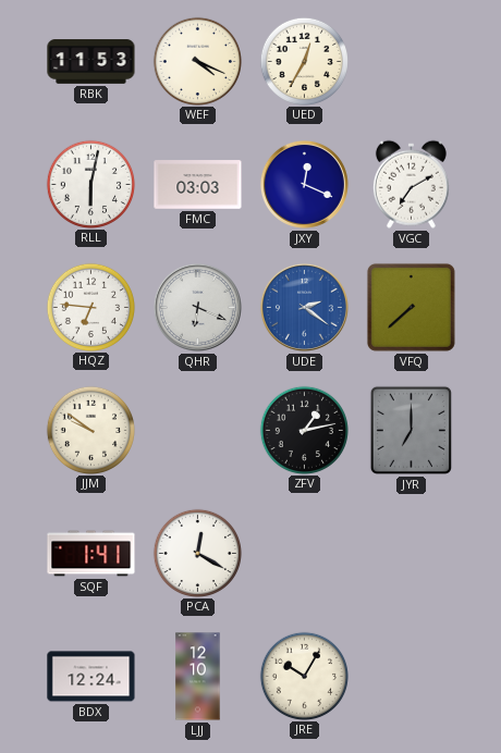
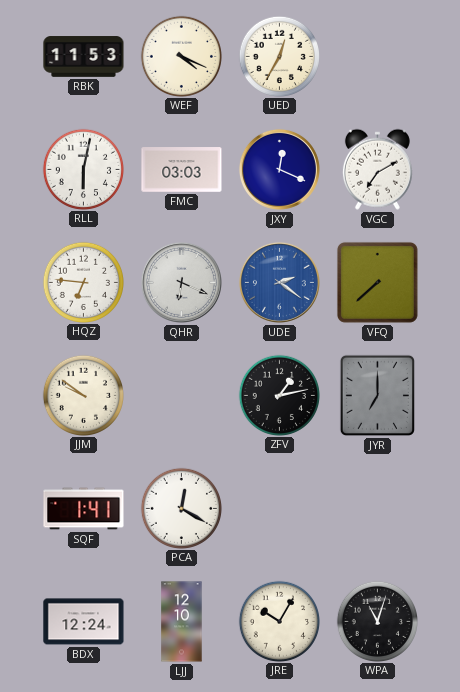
WPA: none -> 11:03 (377, 621)
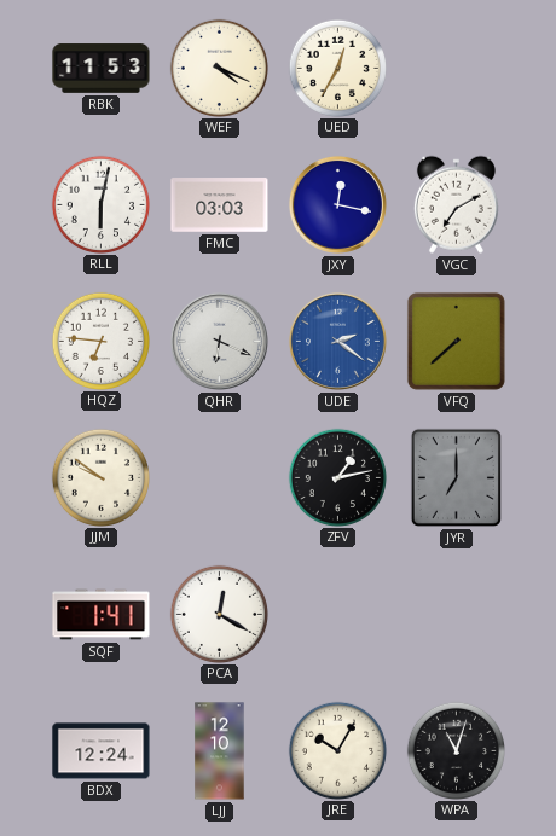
JXY: 12:19 -> 12:17 (337, 204)
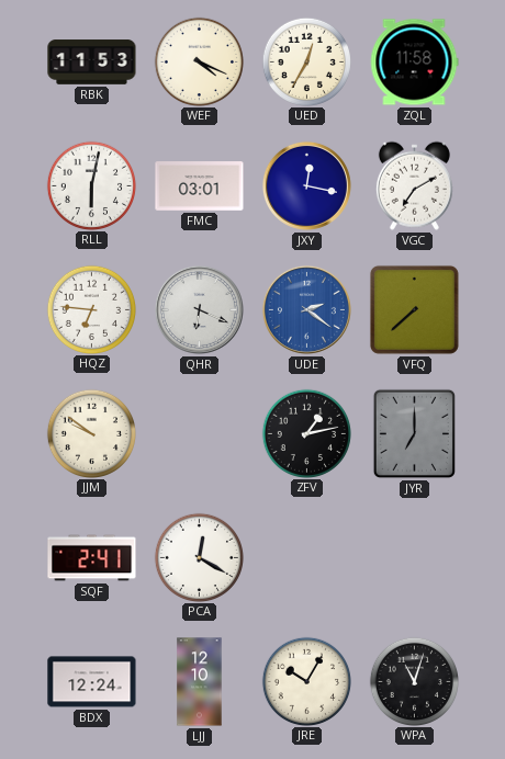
ZQL: none -> 11:58 (414, 63)
FMC: 03:03 -> 03:01 (200, 186)
SQF: 1:41 -> 2:41 (92, 558)
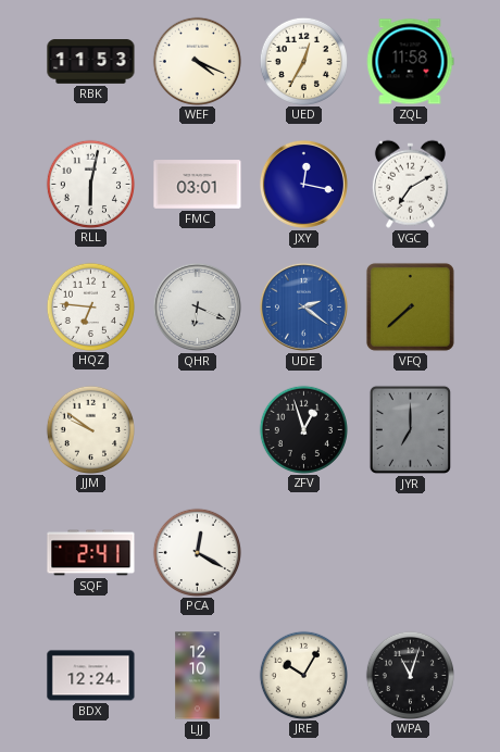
ZFV: 1:13 -> 12:57 (303, 429)
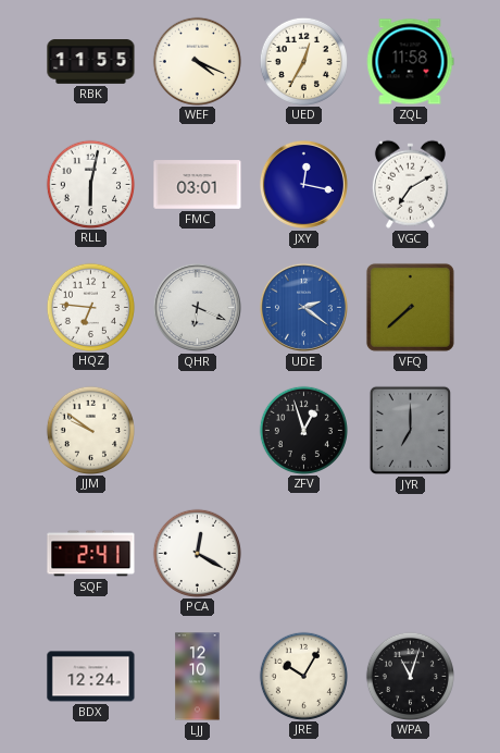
RBK: 11:53 -> 11:55 (91, 62)
